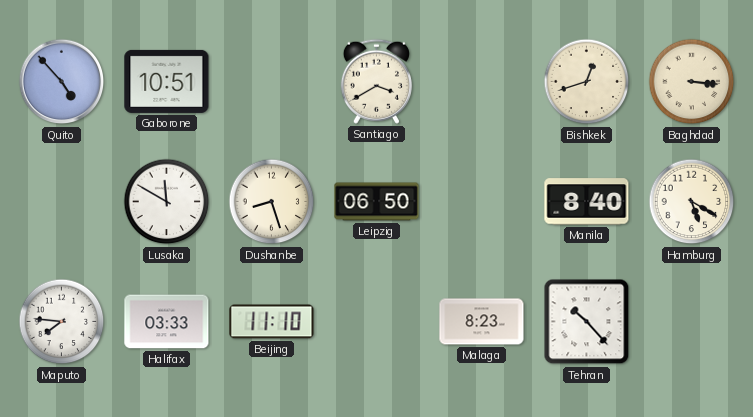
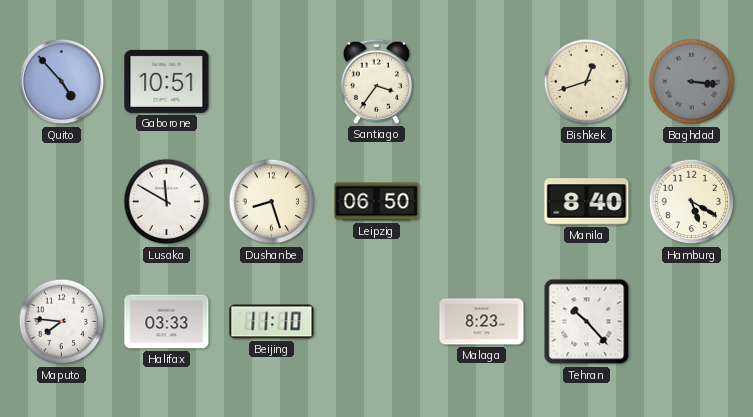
Santiago: 3:40 -> 3:36 (376, 81)
Baghdad dial: cream -> grey (692, 82)
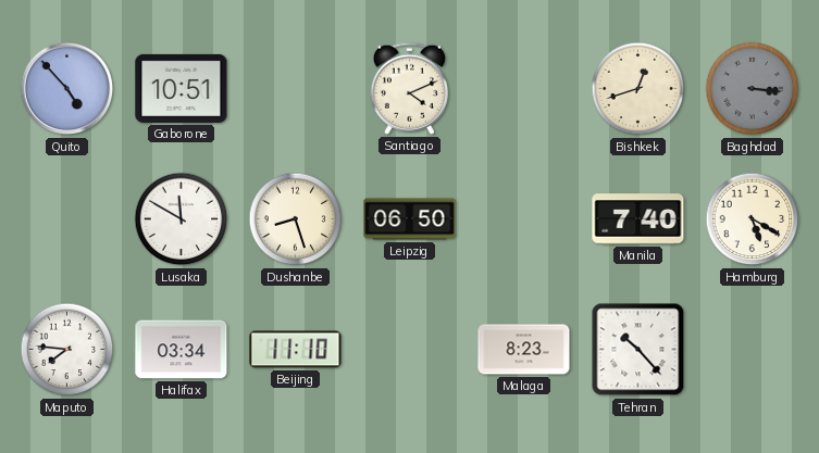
Santiago: 3:36 -> 4:11 (409, 88)
Manila: 8:40 -> 7:40 (638, 219)
Halifax: 03:33 -> 03:34 (182, 350)
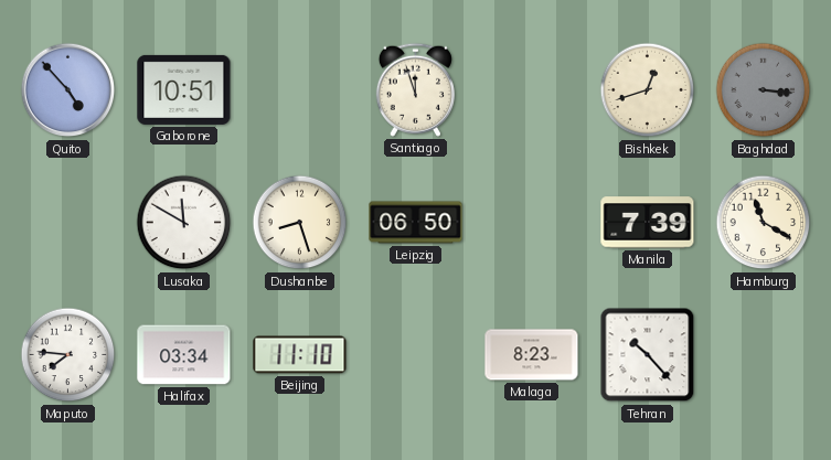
Santiago: 4:11 -> 11:57 (415, 89)
Manila: 7:40 -> 7:39 (648, 223)
Hamburg: 5:20 -> 11:20 (764, 223)
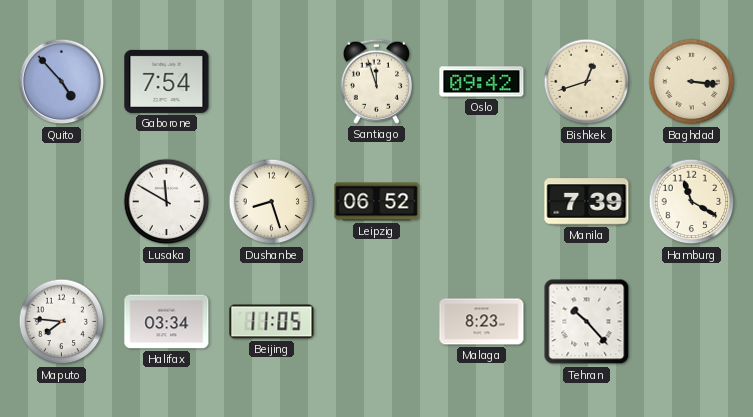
Gaborone: 10:51 -> 7:54 (167, 81)
Oslo: none -> 09:42 (482, 82)
Baghdad dial: grey -> cream (692, 82)
Leipzig: 06:50 -> 06:52 (377, 202)
Beijing: 11:10 -> 11:05 (272, 322)
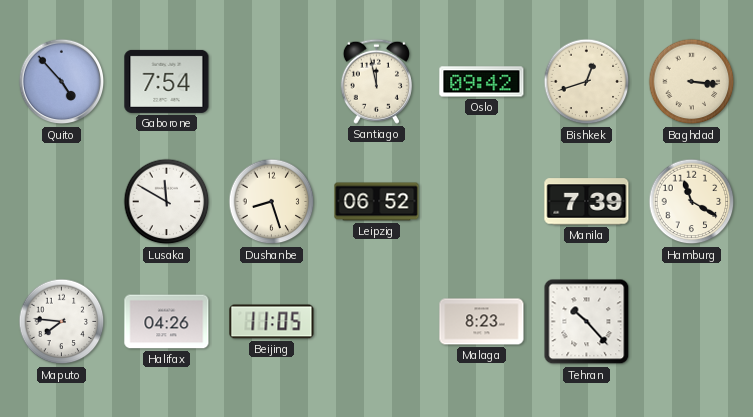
Santiago: 11:57 -> 11:58 (376, 81)
Halifax: 03:34 -> 04:26 (167, 322)
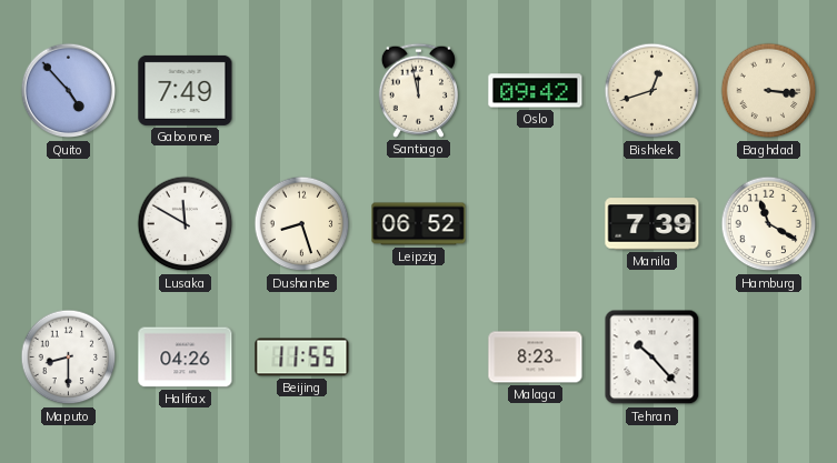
Gaborone: 7:54 -> 7:49 (186, 90)
Maputo: 7:46 -> 8:30 (69, 358)
Beijing: 11:05 -> 11:55 (302, 358)
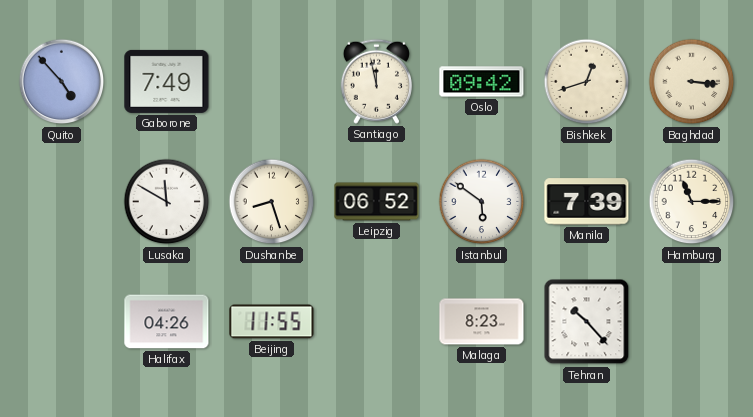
Istanbul: none -> 5:51 (482, 202)
Hamburg: 11:20 -> 11:15 (692, 202)
Maputo: 8:30 -> none (69, 358)
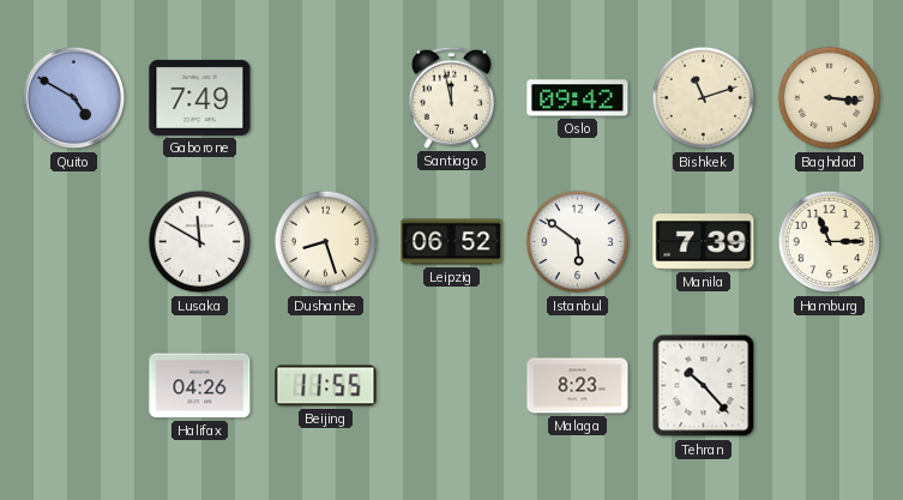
Quito: 4:53 -> 4:50 (74, 98)
Bishkek: 12:42 -> 11:12 (704, 98)
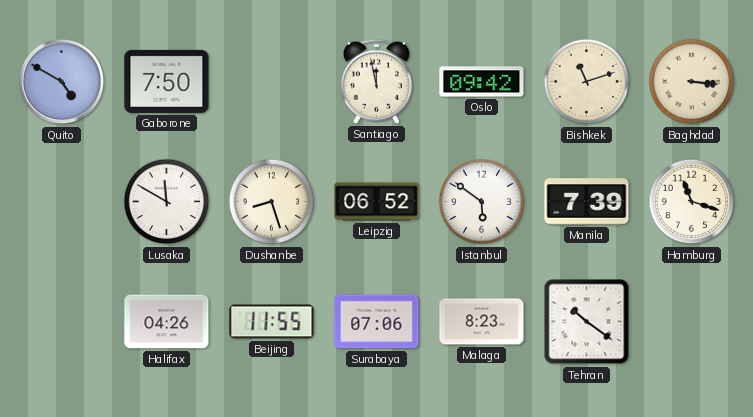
Gaborone: 7:49 -> 7:50 (167, 81)
Hamburg: 11:15 -> 11:18 (692, 202)
Surabaya: none -> 07:06 (377, 322)
Tehran: 10:23 -> 10:21 (587, 322)
